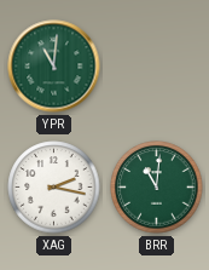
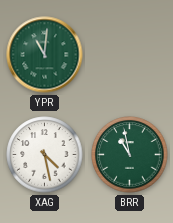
XAG: 2:17 -> 4:28 (45, 155)
BRR: 11:01 -> 10:58 (130, 155)
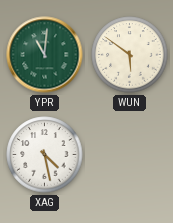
WUN: none -> 5:51 (130, 55)
BRR: 10:58 -> none (130, 155)
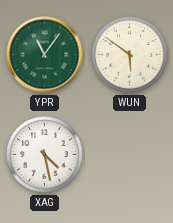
YPR: 11:01 -> 11:06 (45, 55)
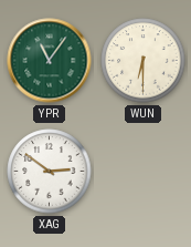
WUN: 5:51 -> 6:30 (144, 61)
XAG: 4:28 -> 2:51 (50, 172)
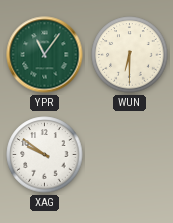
XAG: 2:51 -> 9:51 (45, 155)
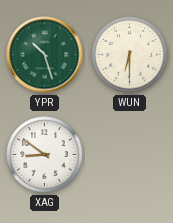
YPR: 11:06 -> 10:27 (45, 55)
XAG: 9:51 -> 8:51 (45, 155)
